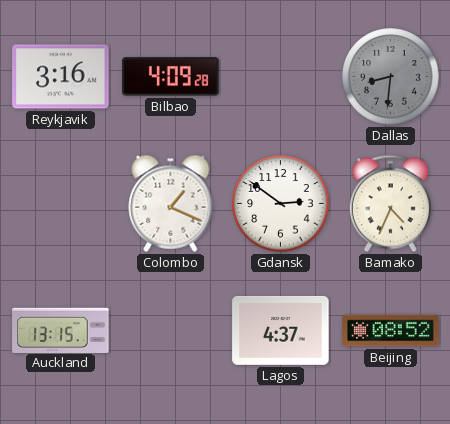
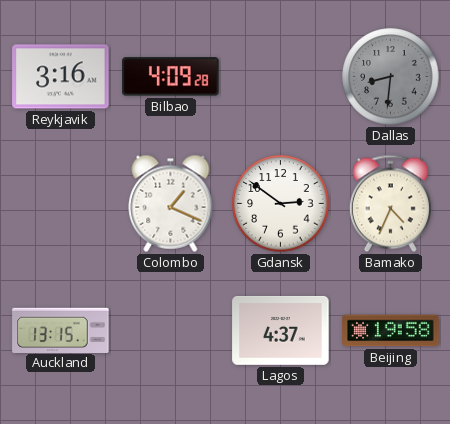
Beijing: 08:52 -> 19:58 (391, 331)
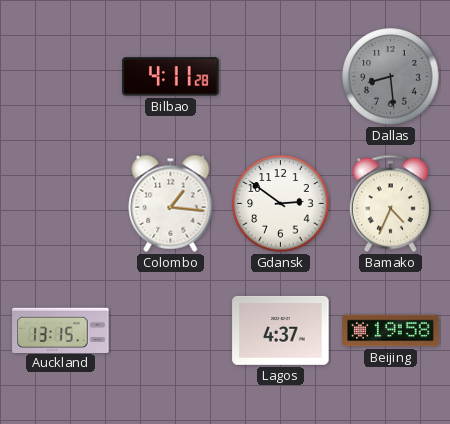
Reykjavik: 3:16 -> none (61, 77)
Bilbao: 4:09 -> 4:11 (171, 77)
Dallas: 8:31 -> 8:29 (391, 77)
Colombo: 1:19 -> 1:16 (171, 203)
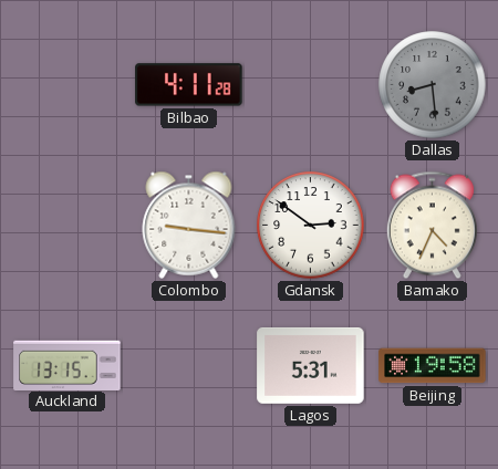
Colombo: 1:16 -> 9:16 (189, 225)
Lagos: 4:37 -> 5:31 (311, 365)
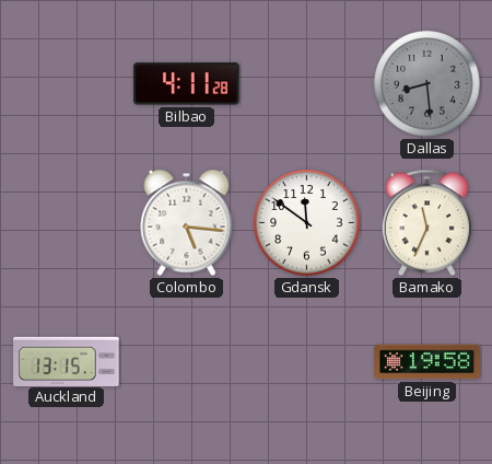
Colombo: 9:16 -> 5:16 (187, 222)
Gdansk: 2:51 -> 11:51 (307, 223)
Bamako: 4:34 -> 11:34 (426, 223)
Lagos: 5:31 -> none (311, 365)
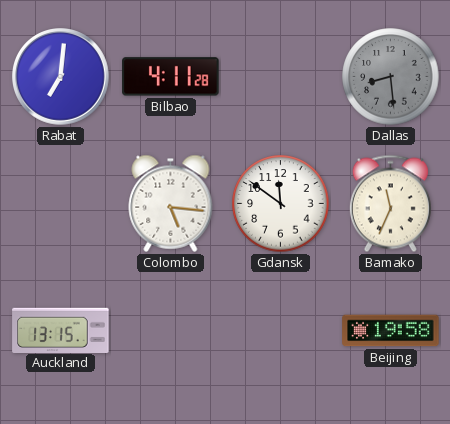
Rabat: none -> 7:01 (61, 77)
